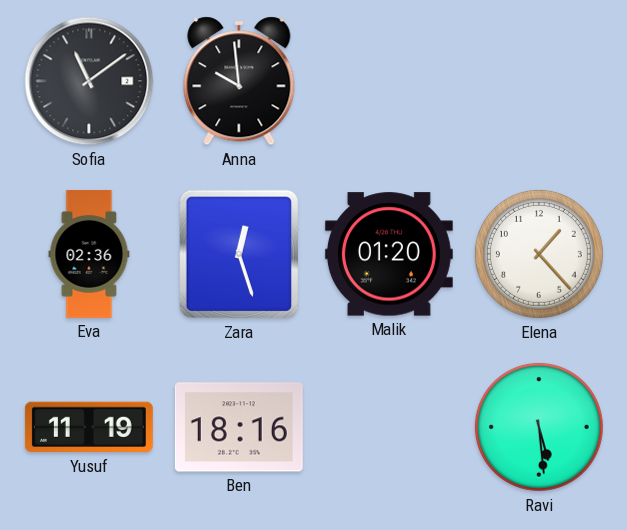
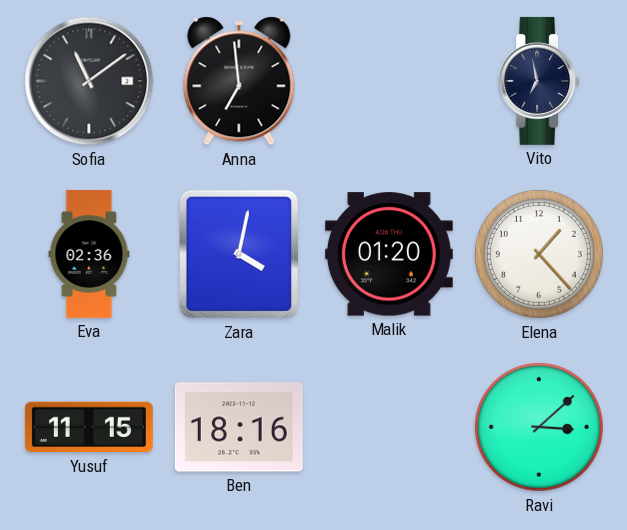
Anna: 9:59 -> 6:59 (239, 81)
Vito: none -> 6:58 (539, 81)
Zara: 12:27 -> 4:02 (239, 254)
Yusuf: 11:19 -> 11:15 (89, 427)
Ravi: 5:29 -> 3:08 (539, 427)
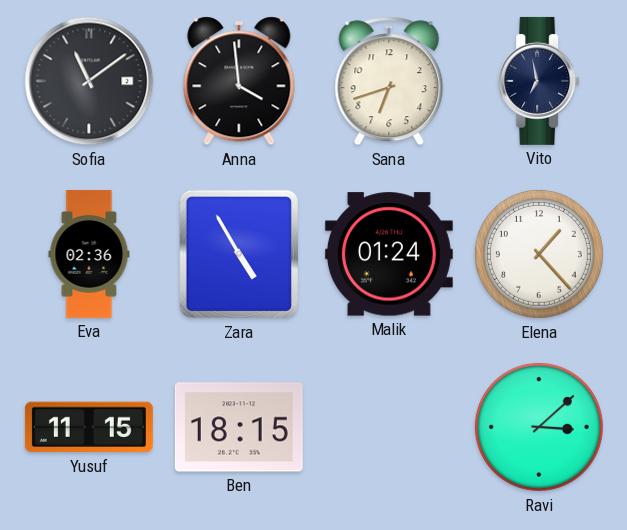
Anna: 6:59 -> 3:59 (239, 81)
Sana: none -> 6:42 (389, 81)
Zara: 4:02 -> 4:55 (239, 254)
Malik: 01:20 -> 01:24 (389, 254)
Ben: 18:16 -> 18:15 (239, 427)
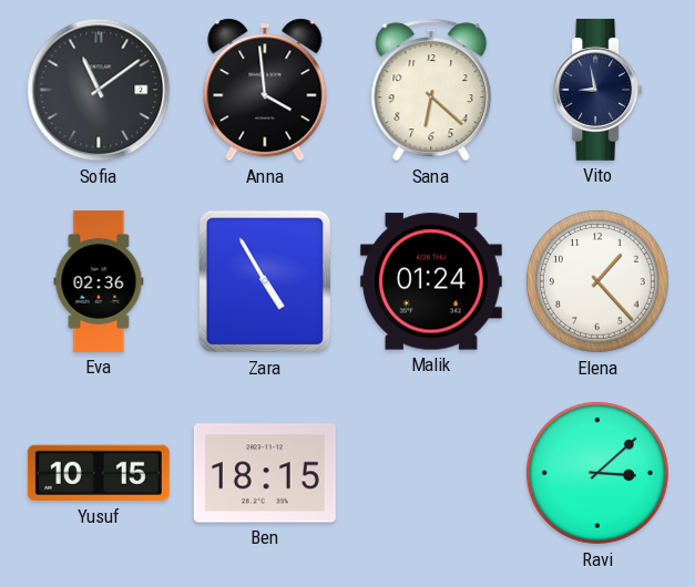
Sana: 6:42 -> 6:22 (431, 90)
Vito: 6:58 -> 8:58 (597, 90)
Yusuf: 11:15 -> 10:15 (99, 473)
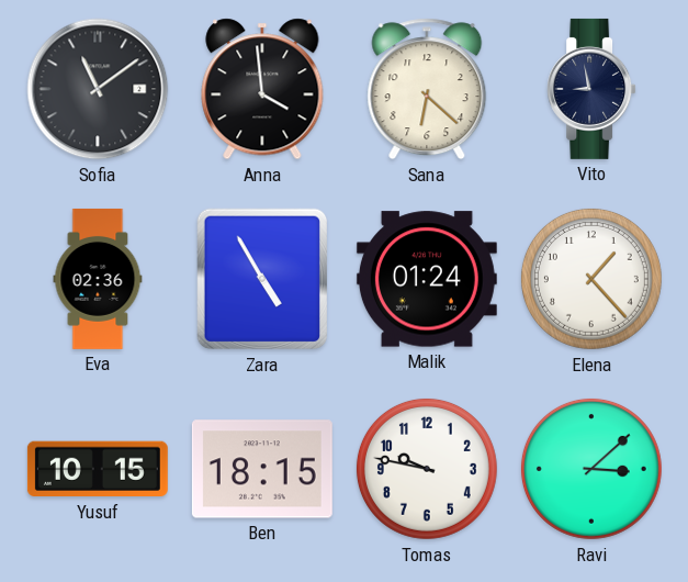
Tomas: none -> 9:47 (427, 469)
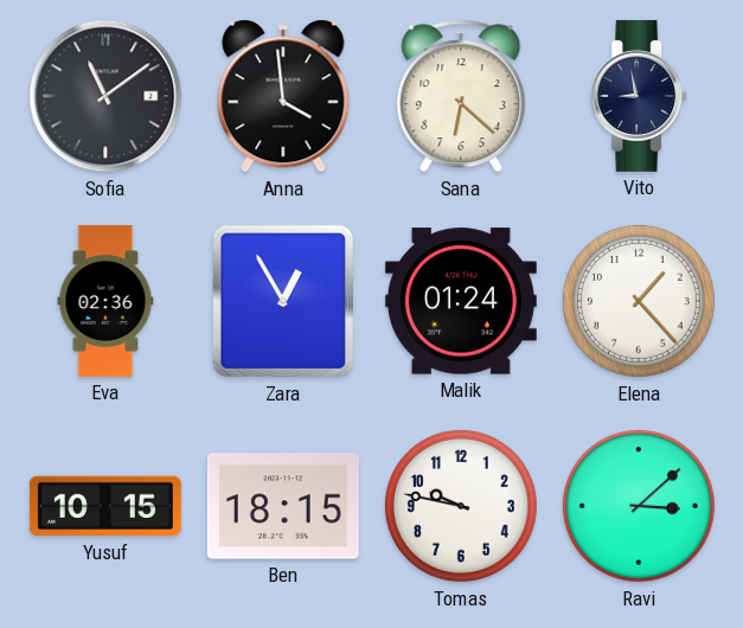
Zara: 4:55 -> 12:55 (283, 301)
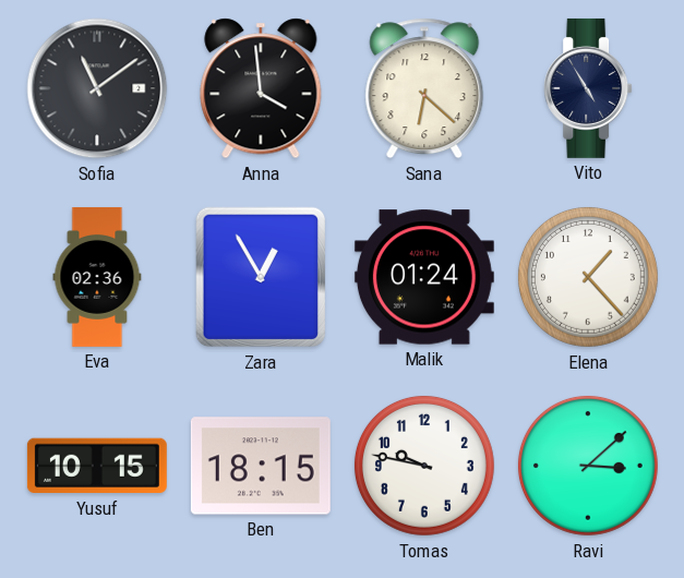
Vito: 8:58 -> 4:55 (588, 88)
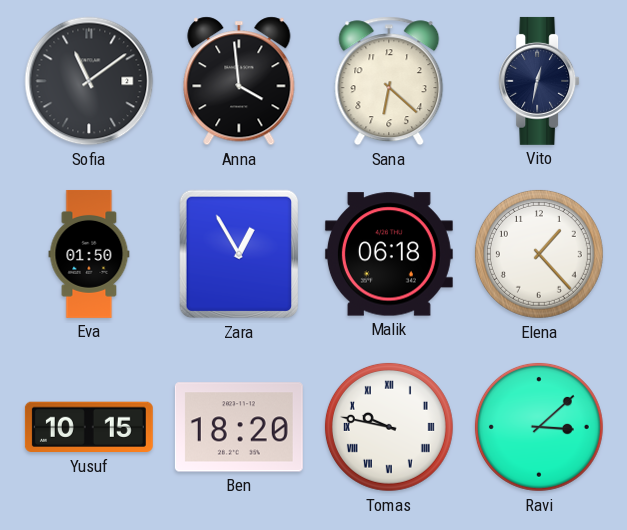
Vito: 4:55 -> 12:32 (539, 81)
Eva: 02:36 -> 01:50 (89, 254)
Malik: 01:24 -> 06:18 (389, 254)
Ben: 18:15 -> 18:20 (239, 427)
Tomas numerals: Arabic -> Roman (389, 427)
